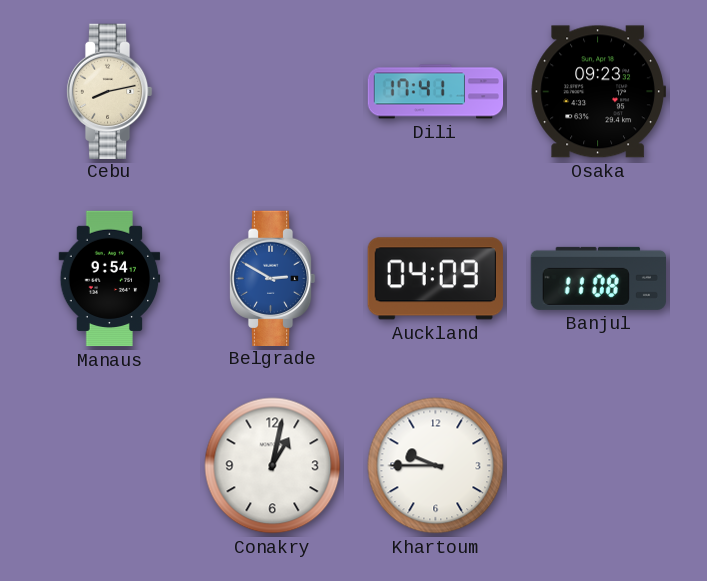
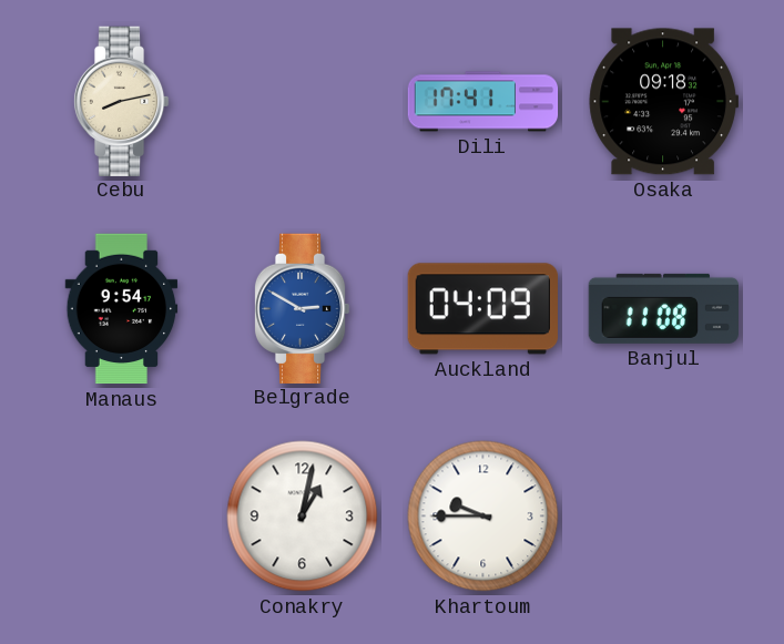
Osaka: 09:23 -> 09:18 (663, 102)
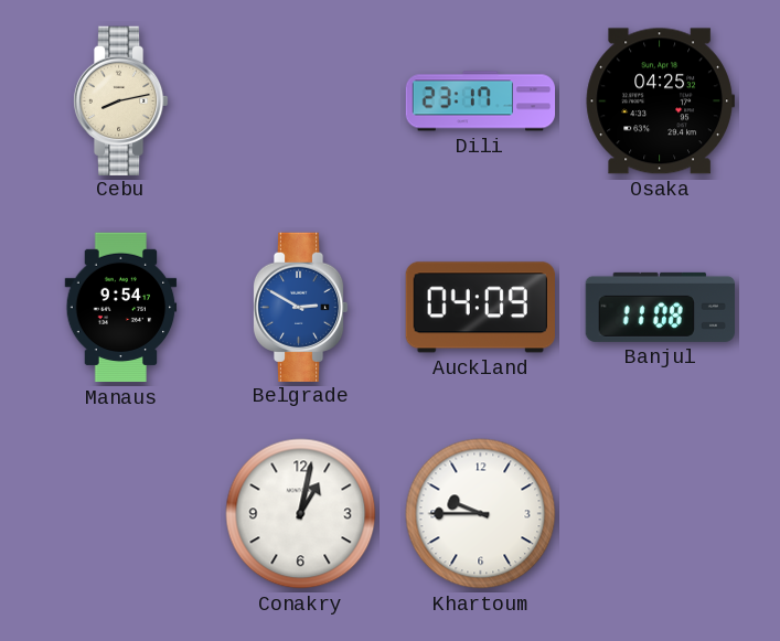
Dili: 17:41 -> 23:17 (481, 102)
Osaka: 09:18 -> 04:25 (660, 102)
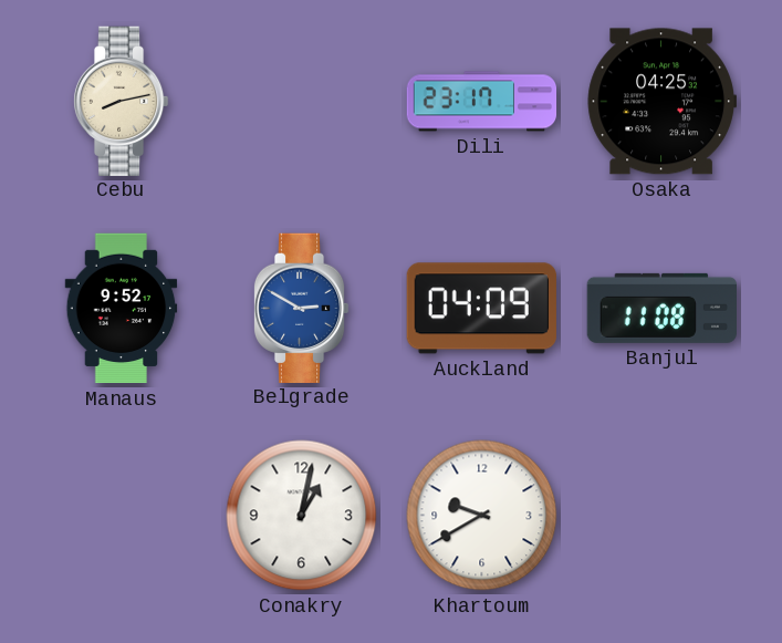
Manaus: 9:54 -> 9:52 (122, 309)
Khartoum: 9:45 -> 9:40 (482, 516)
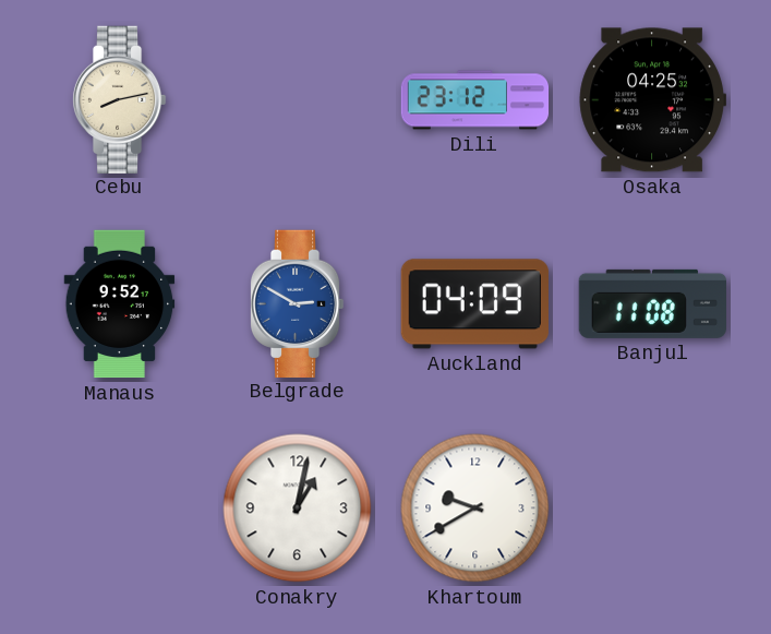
Dili: 23:17 -> 23:12 (475, 100)
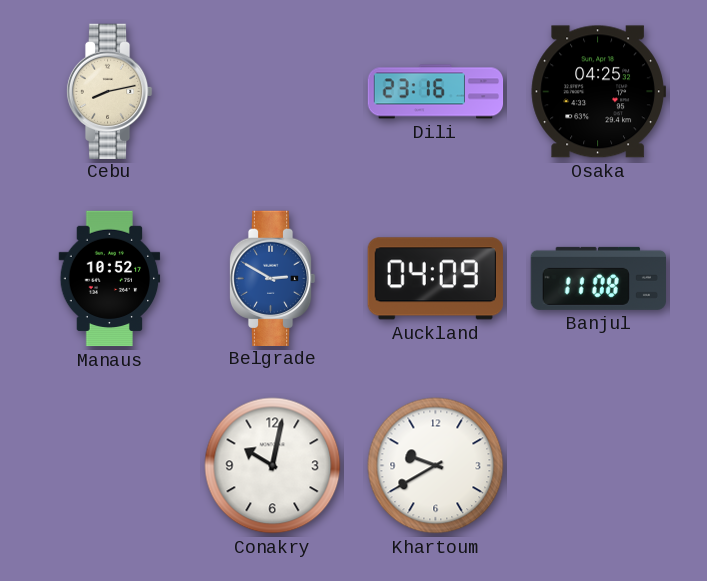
Dili: 23:12 -> 23:16 (436, 92)
Manaus: 9:52 -> 10:52 (110, 279)
Conakry: 1:02 -> 10:02 (273, 466)
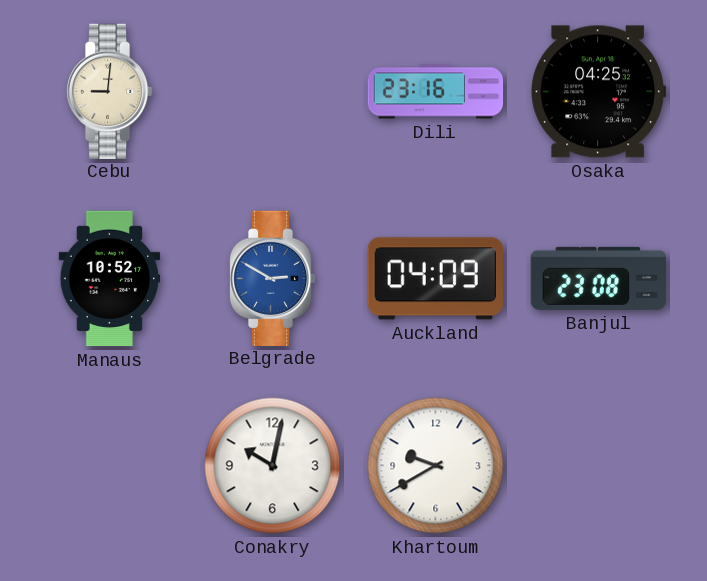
Cebu: 8:13 -> 9:01 (109, 91)
Banjul: 11:08 -> 23:08 (598, 278)
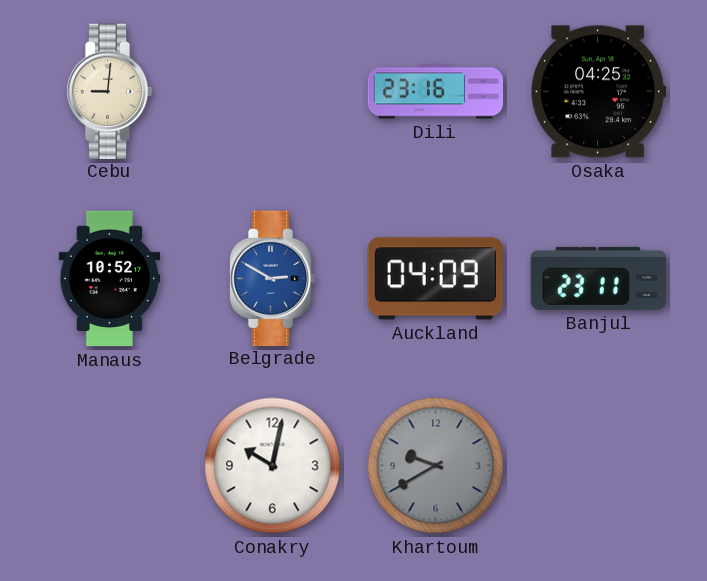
Banjul: 23:08 -> 23:11 (598, 278)
Khartoum dial: white -> grey (436, 466)
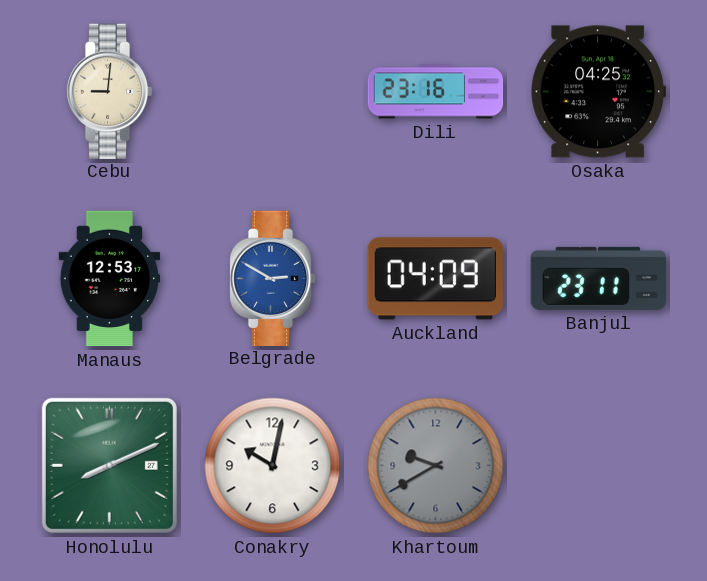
Manaus: 10:52 -> 12:53 (110, 279)
Honolulu: none -> 8:11 (109, 465)
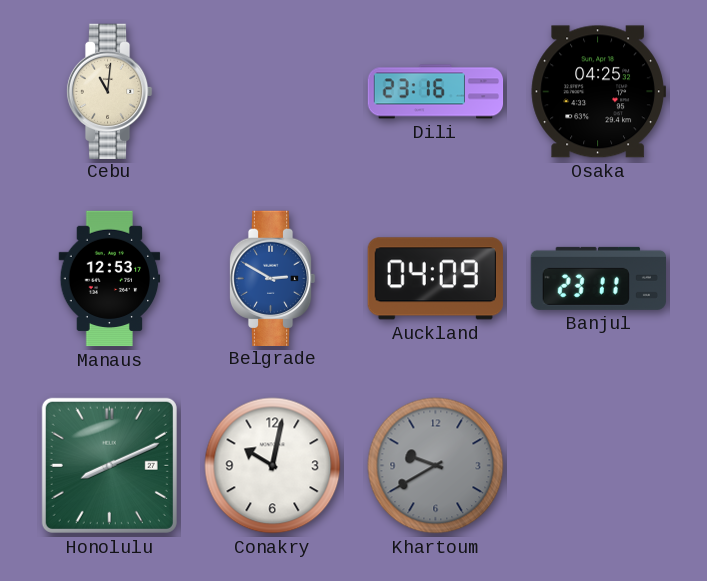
Cebu: 9:01 -> 11:01 (109, 91)
